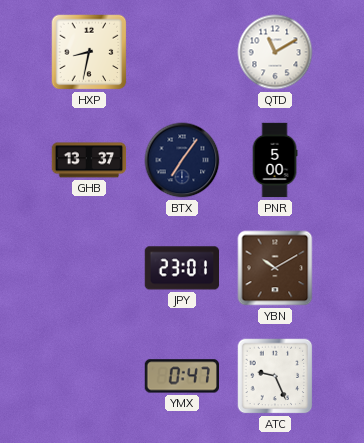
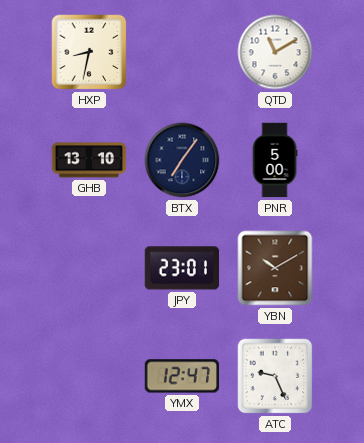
GHB: 13:37 -> 13:10 (89, 160)
YMX: 0:47 -> 12:47 (182, 376)
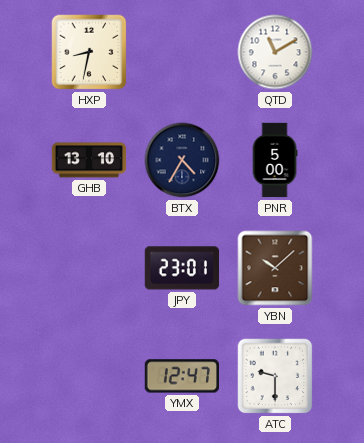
BTX: 7:06 -> 4:35 (182, 160)
YBN: 10:10 -> 10:08 (275, 268)
ATC: 9:26 -> 9:30 (275, 376)
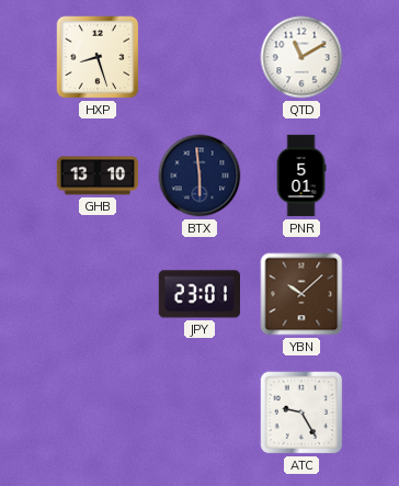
HXP: 8:32 -> 8:27 (98, 57)
BTX: 4:35 -> 5:59 (200, 176)
PNR: 5:00 -> 5:01 (301, 176)
YMX: 12:47 -> none (182, 376)
ATC: 9:30 -> 9:25 (301, 412)
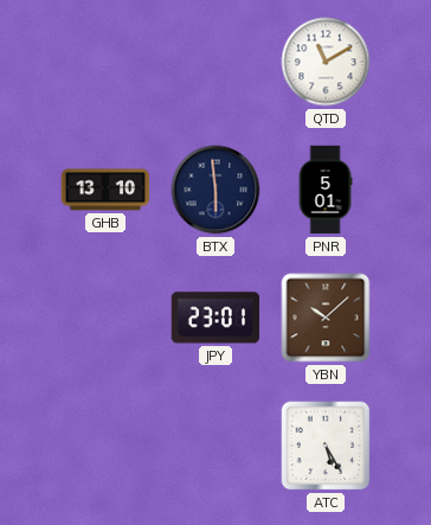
HXP: 8:27 -> none (98, 57)
ATC: 9:25 -> 5:25 (326, 446)
